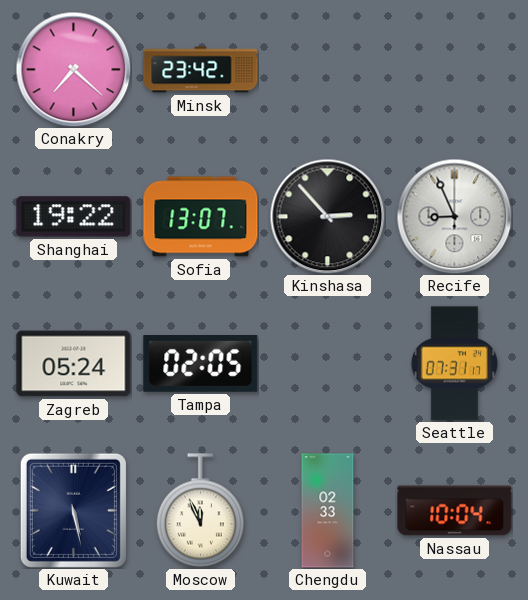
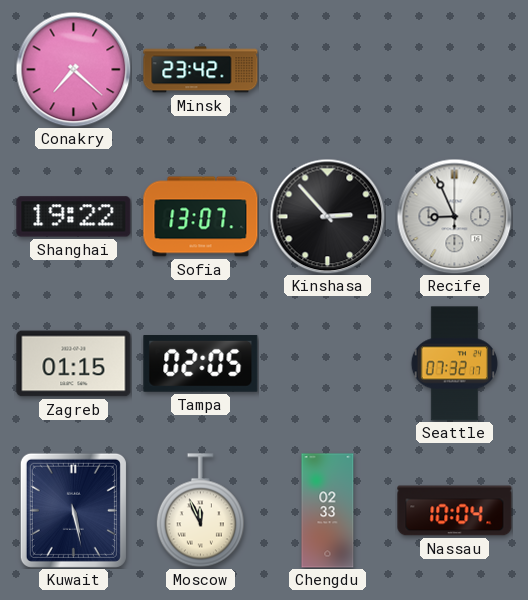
Zagreb: 05:24 -> 01:15 (74, 364)
Seattle: 07:31 -> 07:32 (454, 364)
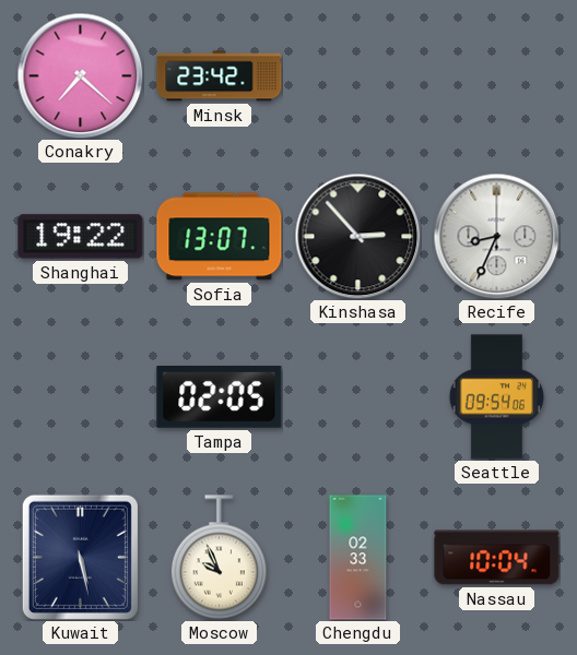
Recife: 8:56 -> 8:34 (496, 236)
Zagreb: 01:15 -> none (74, 364)
Seattle: 07:32 -> 09:54 (496, 397)
Moscow: 11:56 -> 9:56 (219, 558)
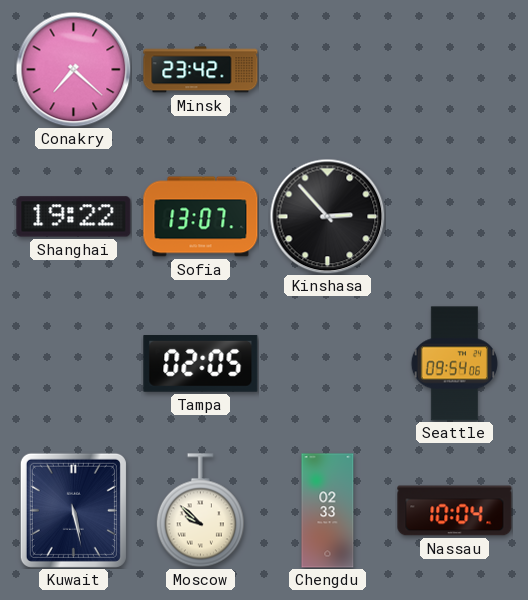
Recife: 8:34 -> none (496, 236)
Moscow: 9:56 -> 9:52 (200, 511)
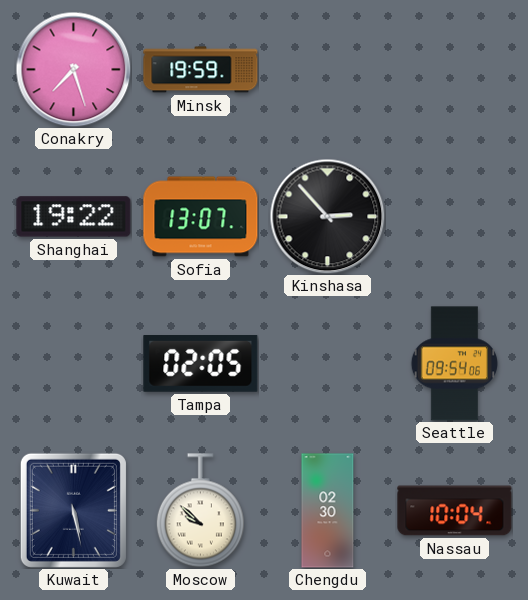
Conakry: 7:22 -> 7:27 (73, 69)
Minsk: 23:42 -> 19:59 (201, 70)
Chengdu: 02:33 -> 02:30 (328, 511)
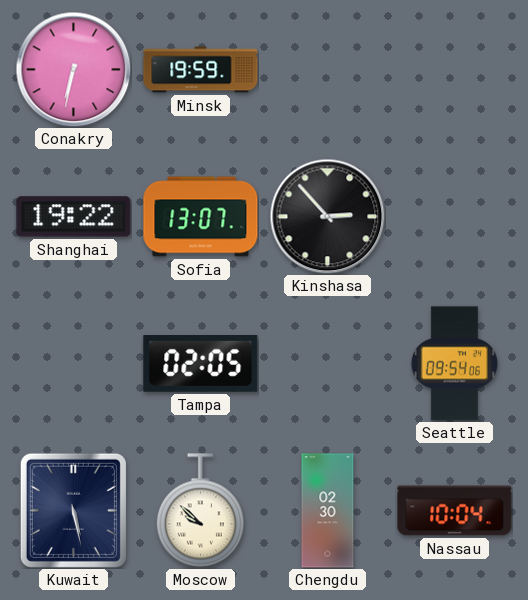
Conakry: 7:27 -> 6:32 (73, 69)
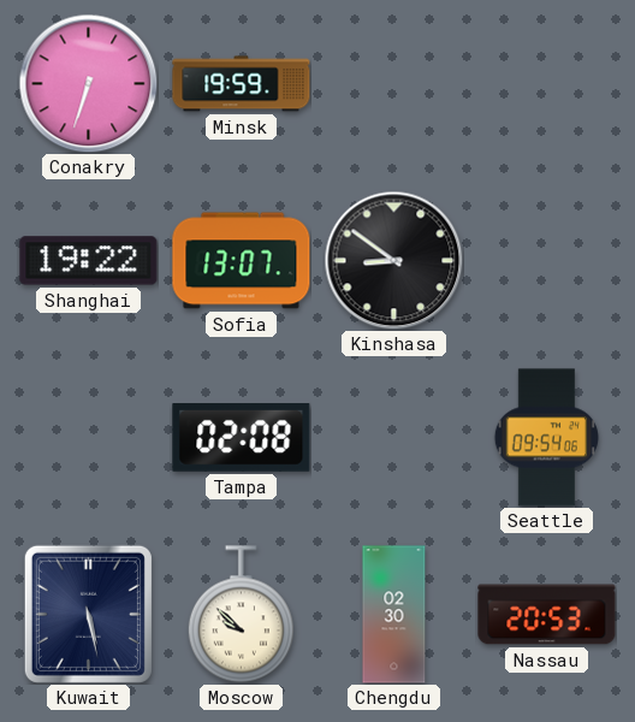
Conakry: 6:32 -> 6:33 (88, 83)
Kinshasa: 2:53 -> 8:51 (393, 260)
Tampa: 02:05 -> 02:08 (242, 438)
Nassau: 10:04 -> 20:53 (547, 615)
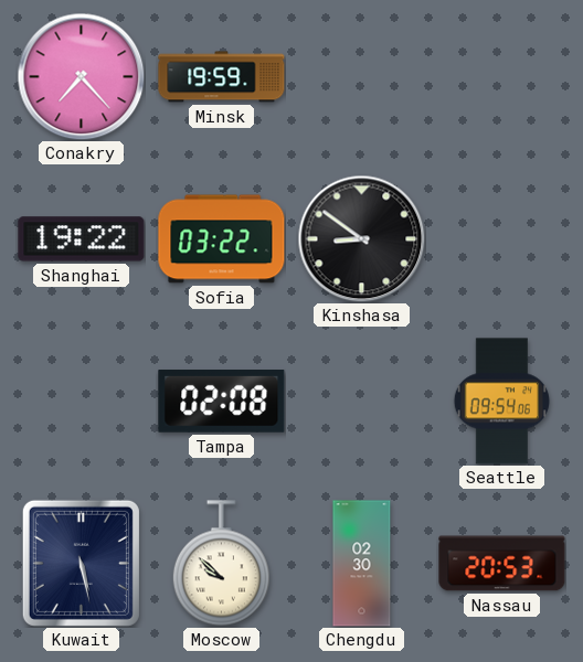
Conakry: 6:33 -> 7:23 (81, 76)
Sofia: 13:07 -> 03:22 (222, 239)
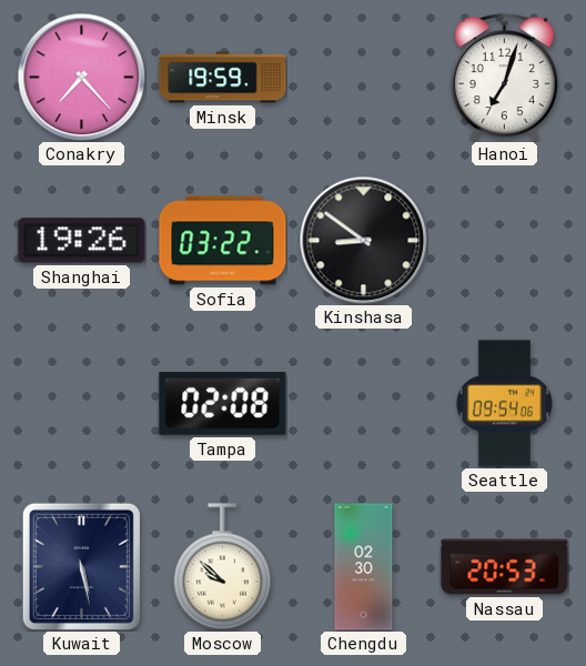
Hanoi: none -> 7:03 (504, 77)
Shanghai: 19:22 -> 19:26 (82, 241)
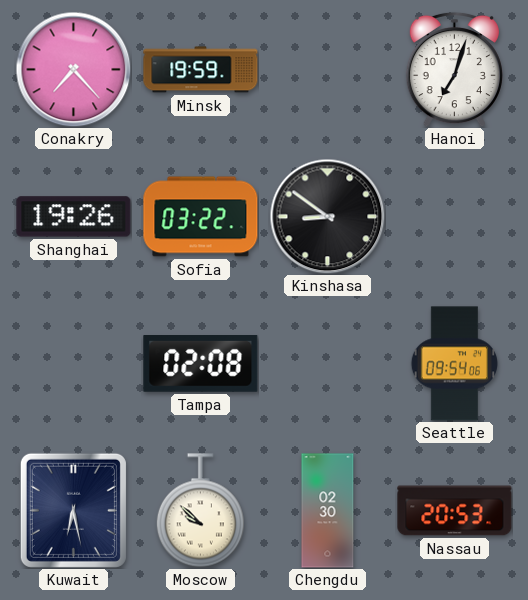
Kuwait: 5:28 -> 6:28 (73, 510)
